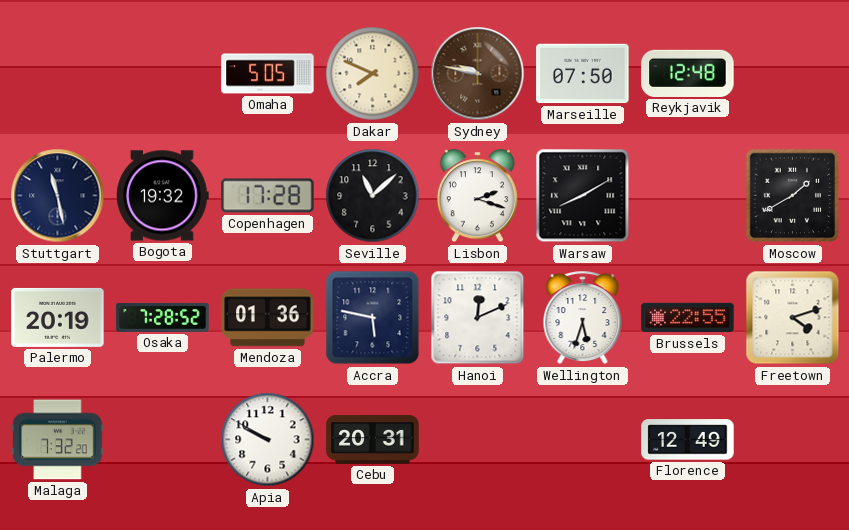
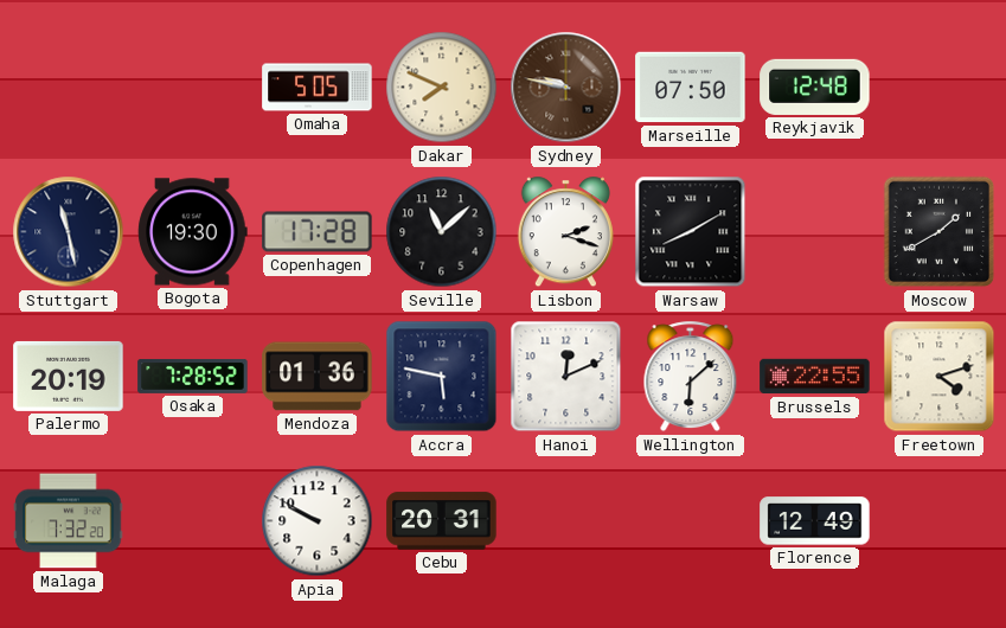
Bogota: 19:32 -> 19:30 (193, 232)
Wellington: 5:33 -> 6:08 (691, 377)
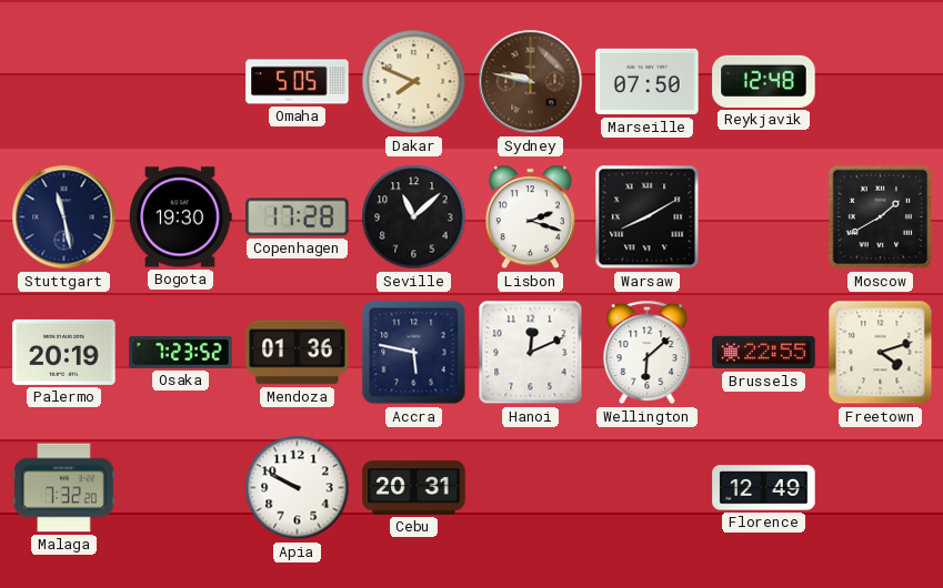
Osaka: 7:28 -> 7:23 (181, 353)
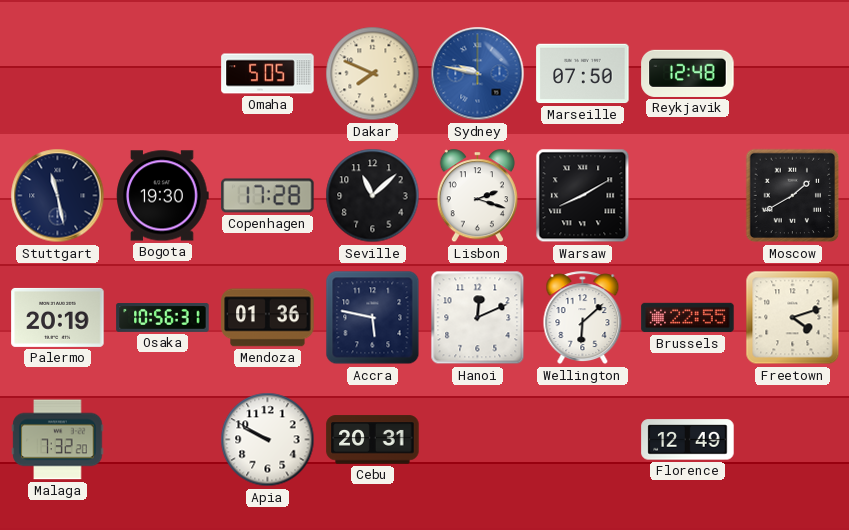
Sydney dial: brown -> blue (478, 74)
Osaka: 7:23 -> 10:56 (163, 318)
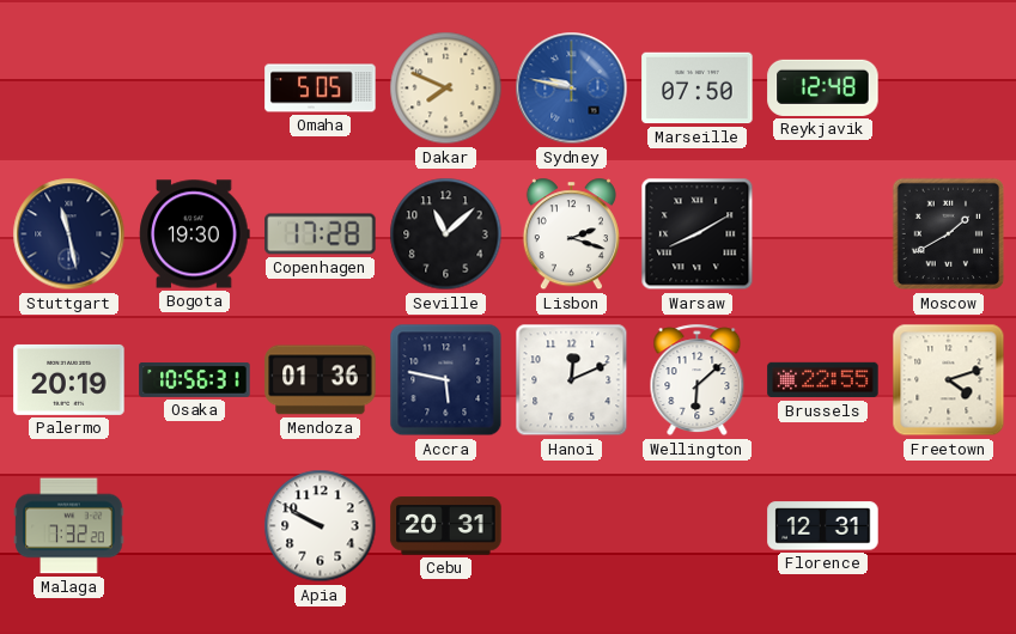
Florence: 12:49 -> 12:31 (823, 526)
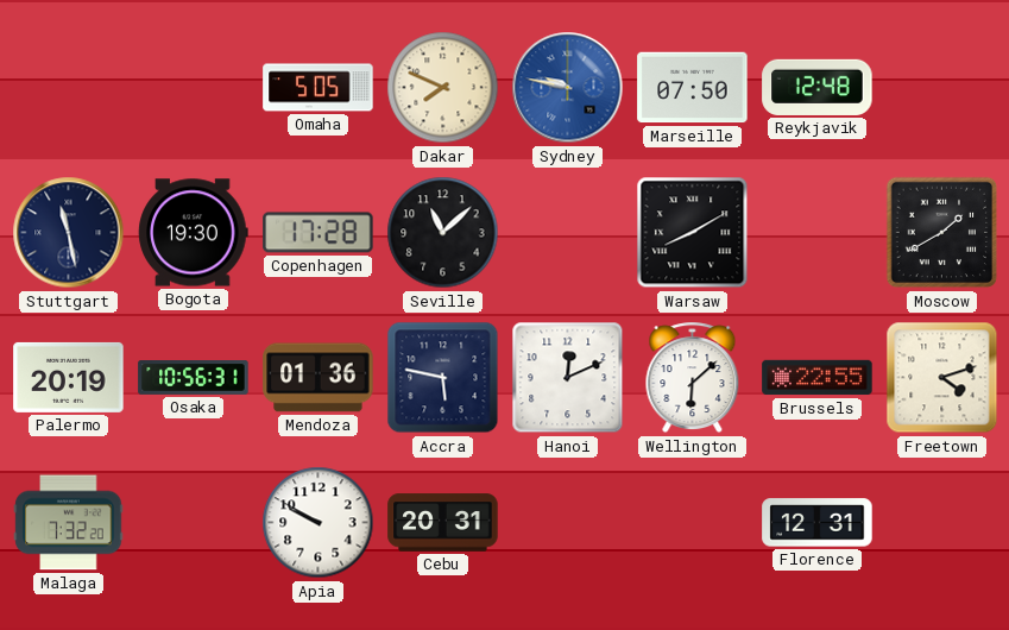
Lisbon: 2:18 -> none (571, 234)
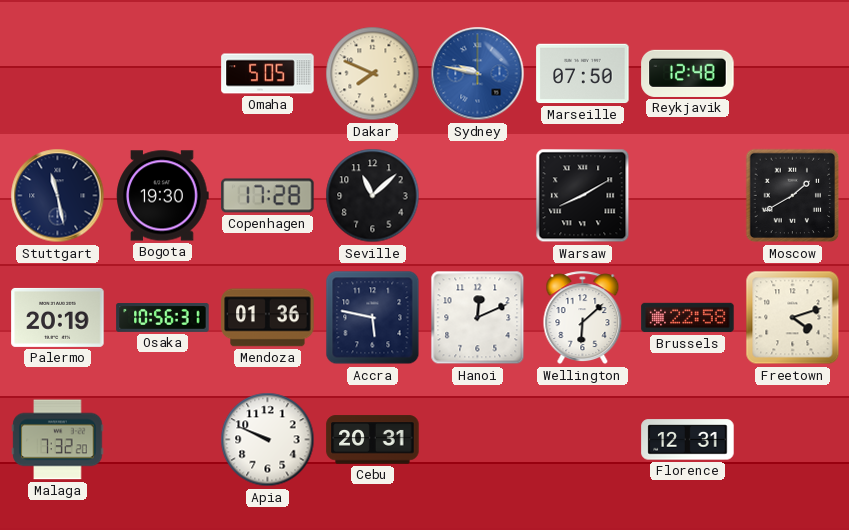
Brussels: 22:55 -> 22:58 (688, 318)
Apia: 9:50 -> 9:49 (268, 440)
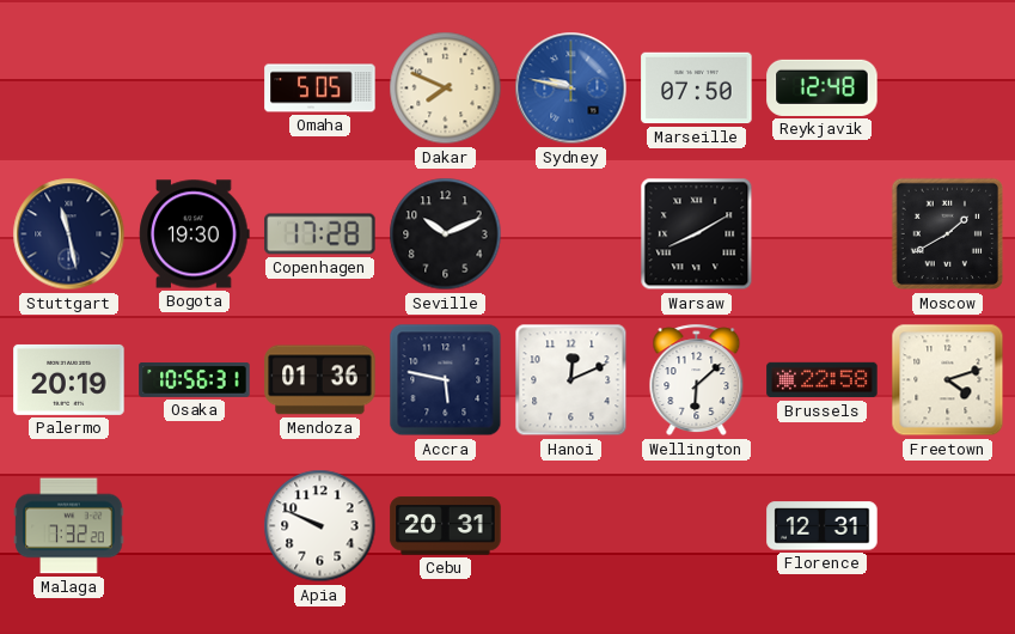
Seville: 11:08 -> 10:11 (446, 234)
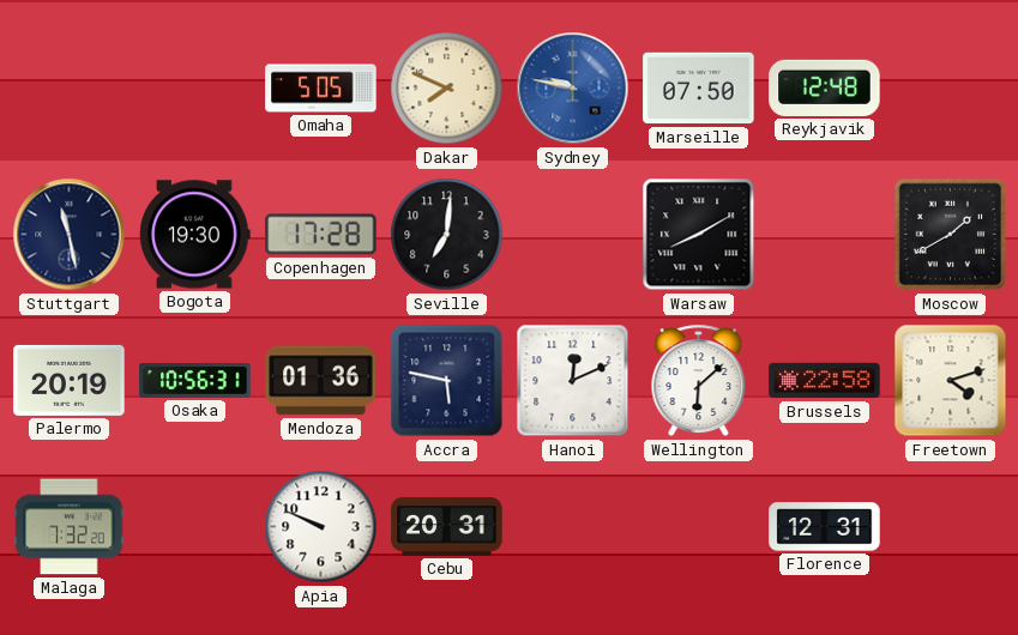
Seville: 10:11 -> 7:01 (447, 235)
